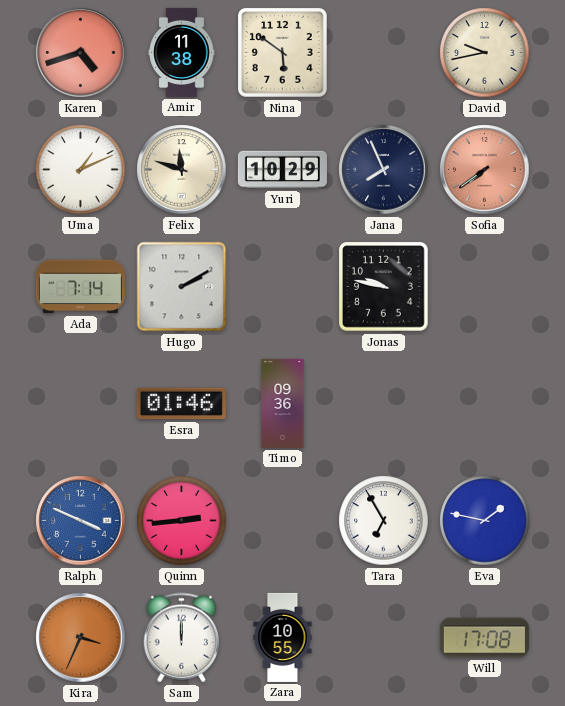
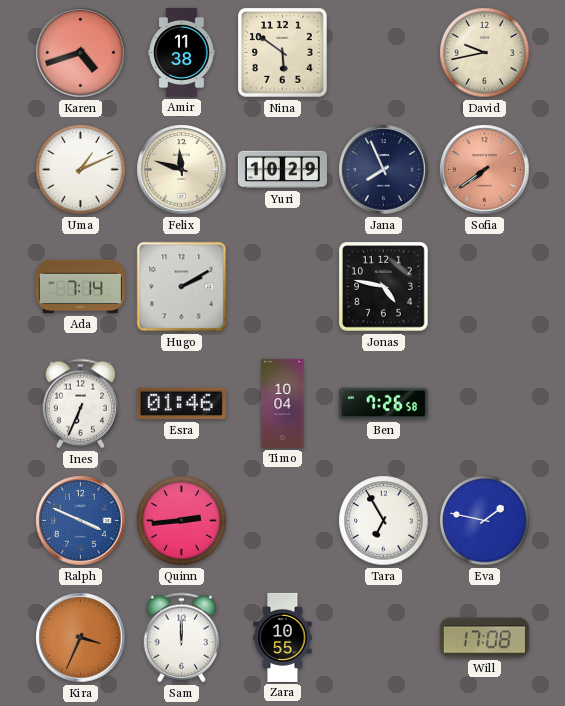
Jonas: 9:47 -> 4:47 (384, 287)
Ines: none -> 6:34 (81, 404)
Timo: 09:36 -> 10:04 (283, 403)
Ben: none -> 7:26 (383, 404)
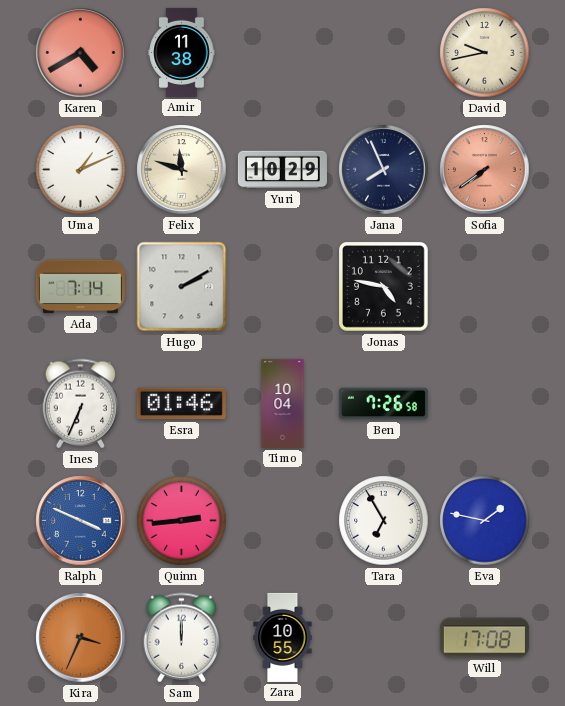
Karen: 4:42 -> 4:40 (81, 53)
Nina: 5:51 -> none (283, 53)
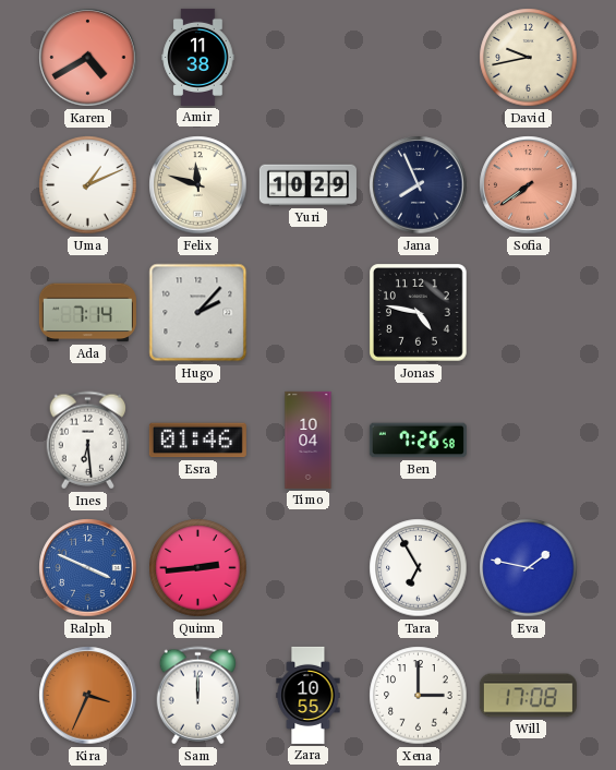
Hugo: 2:10 -> 2:07 (198, 313)
Ines: 6:34 -> 6:29 (88, 441)
Xena: none -> 3:00 (419, 696)
